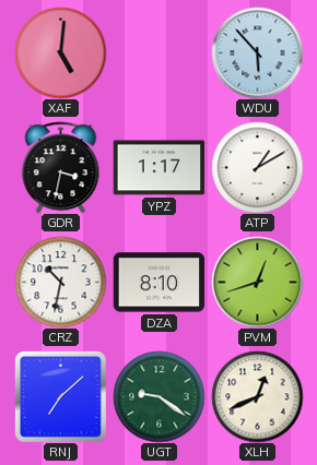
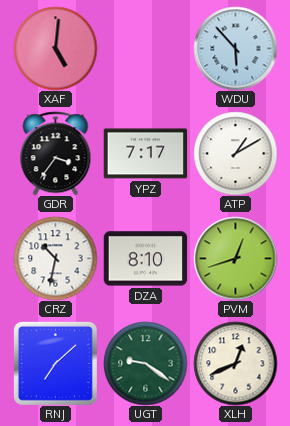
GDR: 3:32 -> 3:36 (56, 153)
YPZ: 1:17 -> 7:17 (145, 154)
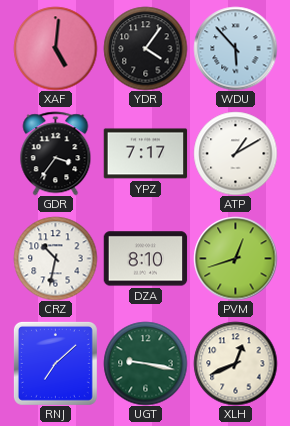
YDR: none -> 4:06 (145, 48)
UGT: 9:21 -> 9:17 (145, 363)
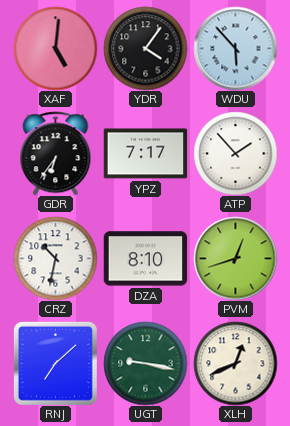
GDR: 3:36 -> 6:36 (56, 153)
ATP: 1:10 -> 1:53 (235, 153)
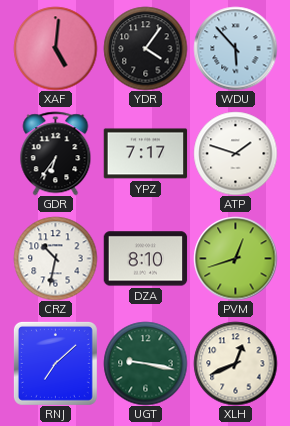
ATP: 1:53 -> 1:48 (235, 153)
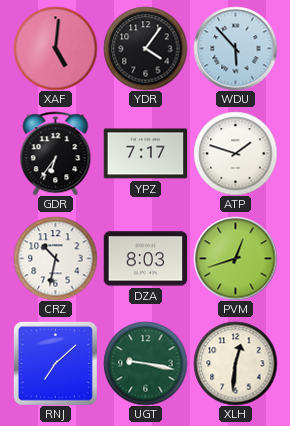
DZA: 8:10 -> 8:03 (145, 259)
XLH: 12:41 -> 12:31 (235, 363)
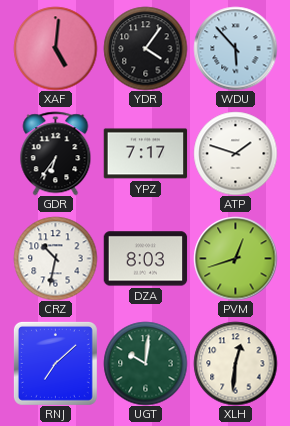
UGT: 9:17 -> 10:01 (145, 363)
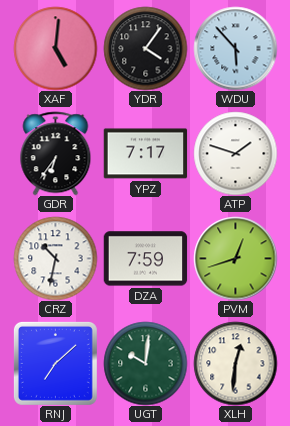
DZA: 8:03 -> 7:59 (145, 259)
